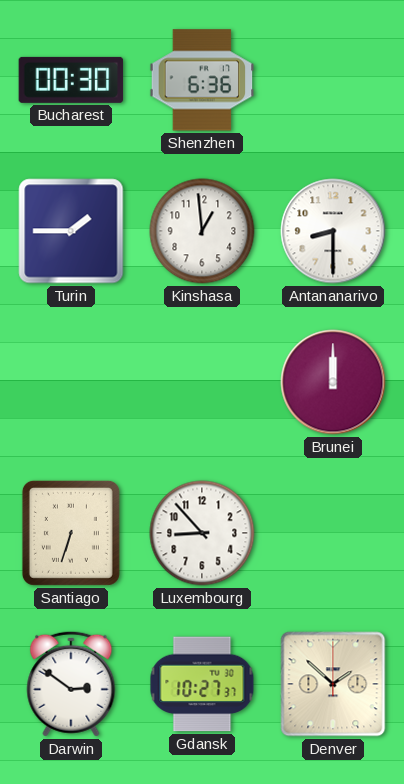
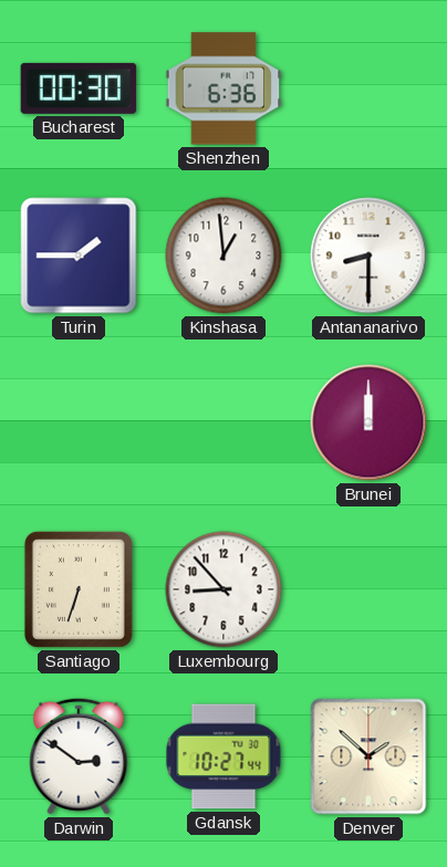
Gdansk: 10:27:37 -> 10:27:44 (224, 756)
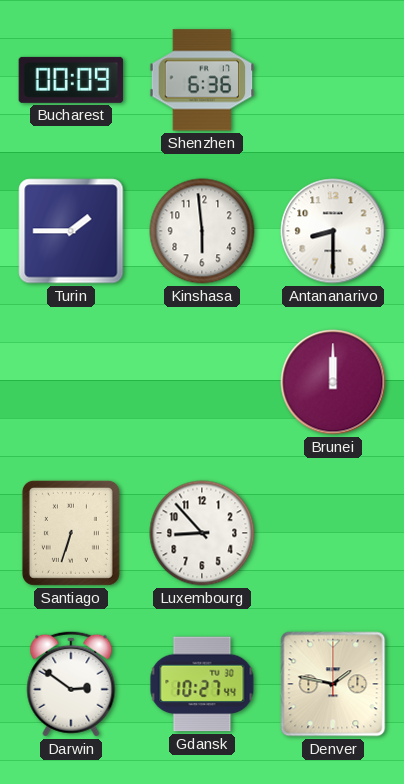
Bucharest: 00:30 -> 00:09 (71, 80)
Kinshasa: 12:59 -> 5:59 (202, 231)
Denver: 1:52 -> 1:47 (333, 684)
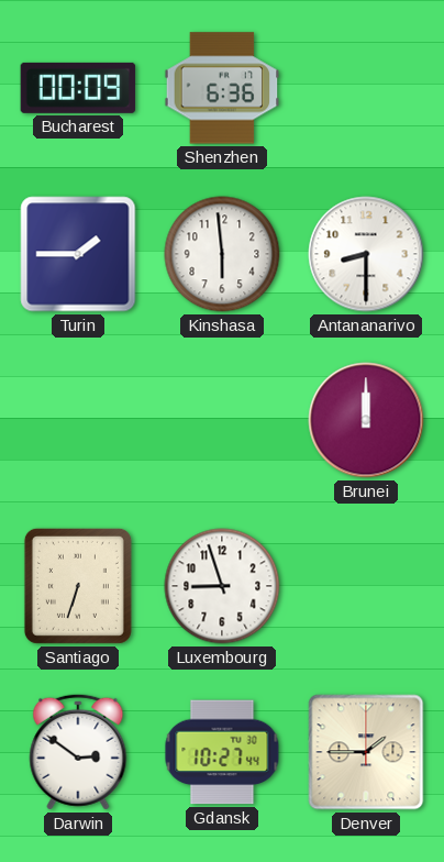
Luxembourg: 8:53 -> 8:57 (222, 586)
Denver: 1:47 -> 1:45 (366, 752)
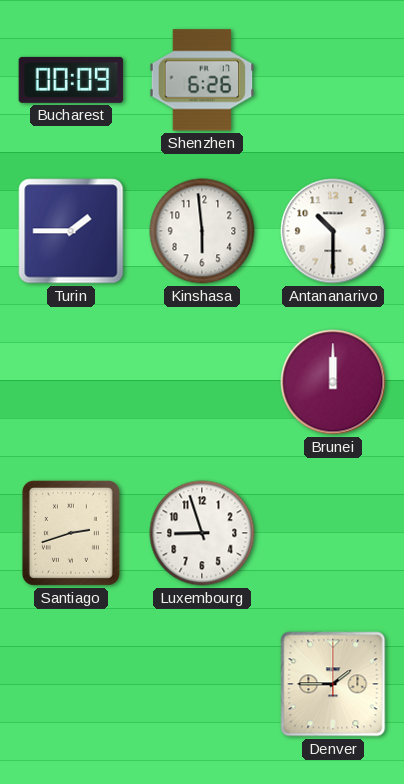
Shenzhen: 6:36 -> 6:26 (202, 80)
Antananarivo: 8:30 -> 10:30 (333, 231)
Santiago: 6:33 -> 2:42 (71, 533)
Darwin: 2:51 -> none (78, 752)
Gdansk: 10:27 -> none (222, 752)
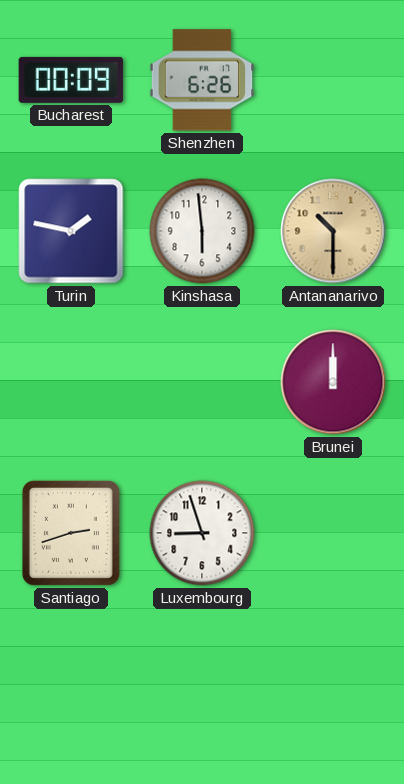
Turin: 1:45 -> 1:47 (71, 231)
Antananarivo dial: white -> champagne (333, 231)
Denver: 1:45 -> none (333, 684)
